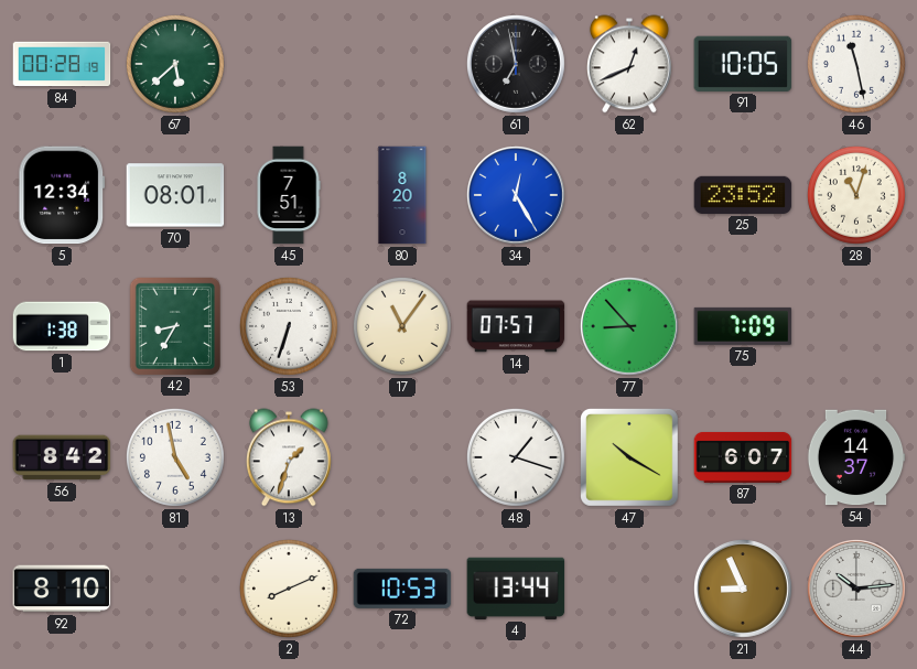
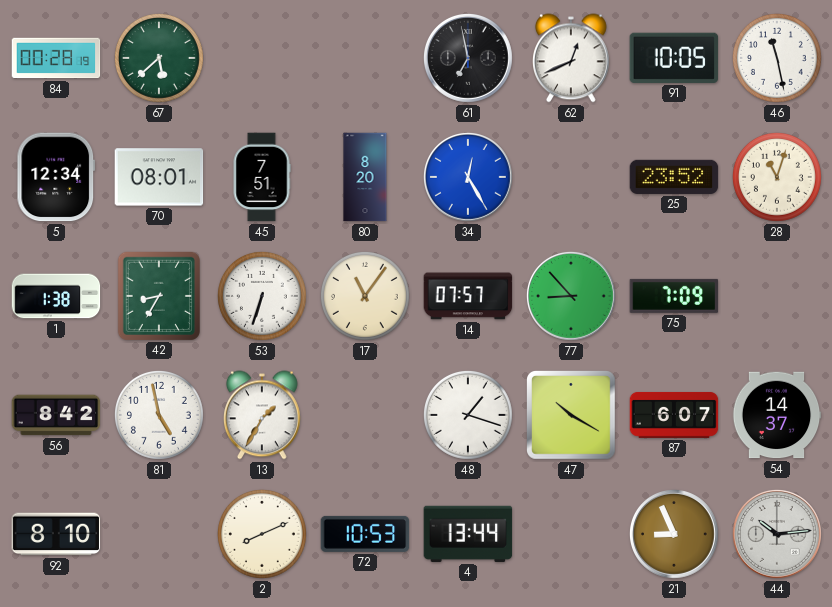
13: 1:33 -> 1:35 (263, 415)
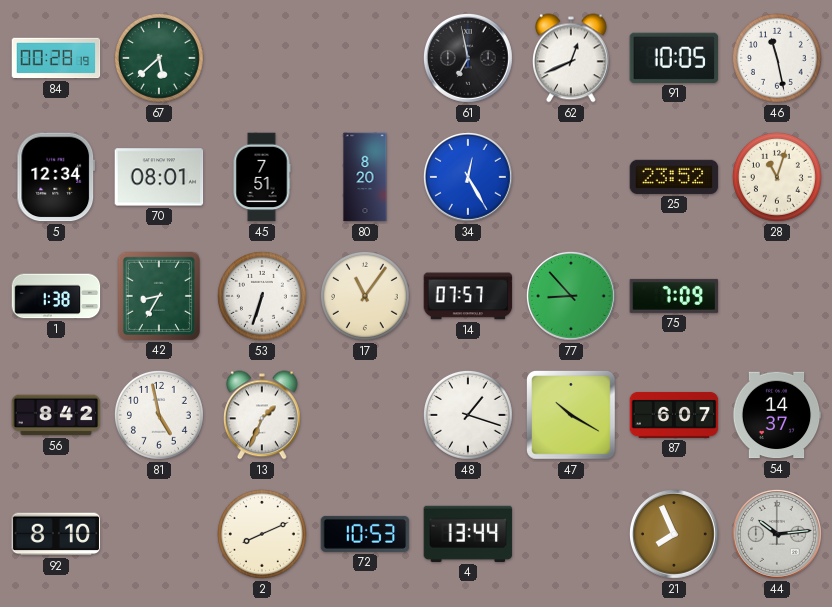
13: 1:35 -> 1:34 (263, 415)
21: 8:56 -> 7:56 (674, 534)
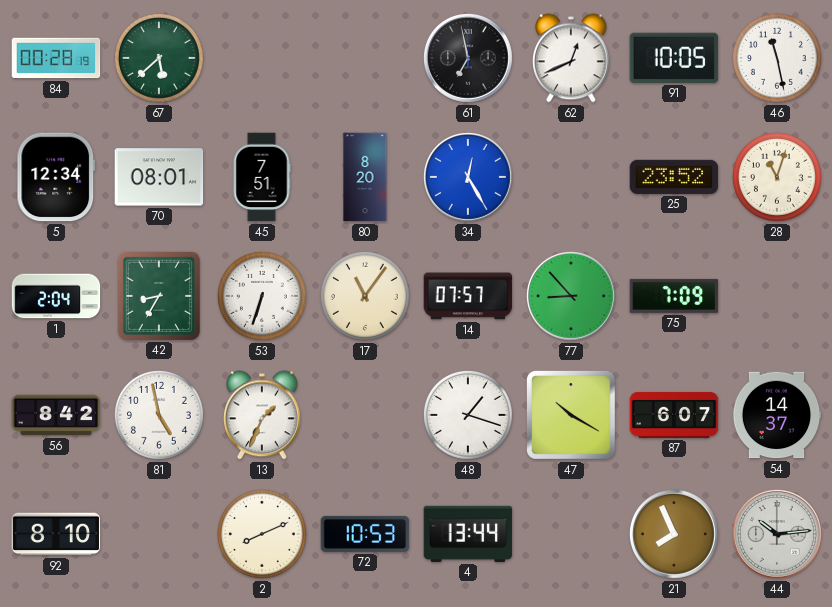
1: 1:38 -> 2:04 (56, 296)
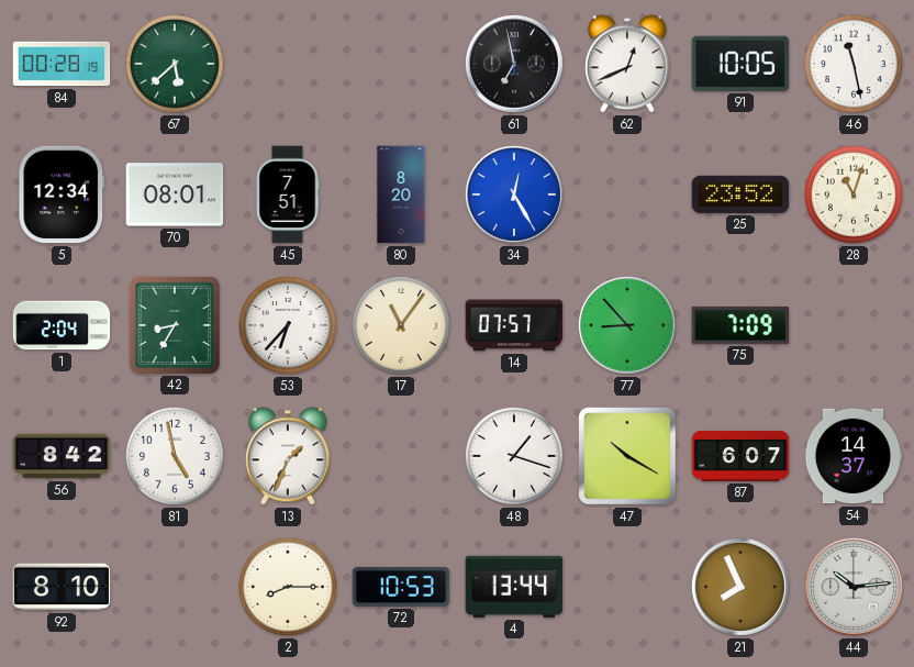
53: 6:33 -> 6:37 (288, 325)
2: 8:11 -> 8:15 (288, 587)
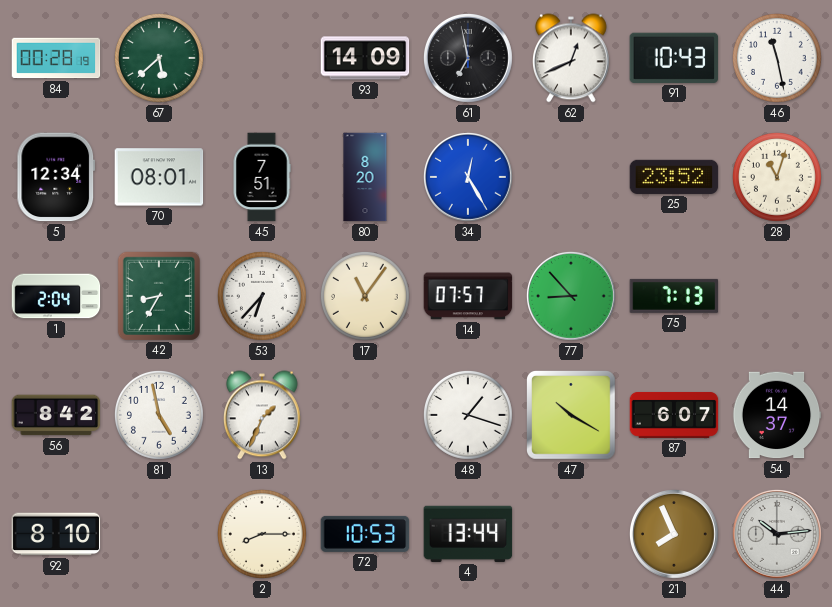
93: none -> 14:09 (365, 58)
91: 10:05 -> 10:43 (674, 58)
75: 7:09 -> 7:13 (674, 296)
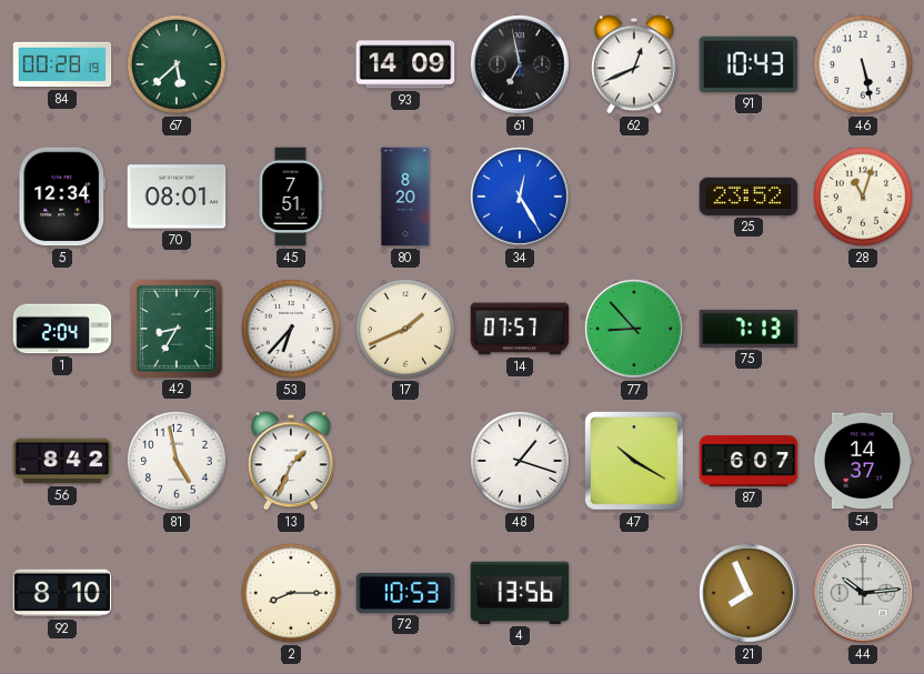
46: 11:28 -> 5:28 (863, 64)
17: 11:06 -> 1:41 (405, 329)
4: 13:44 -> 13:56 (520, 593)
